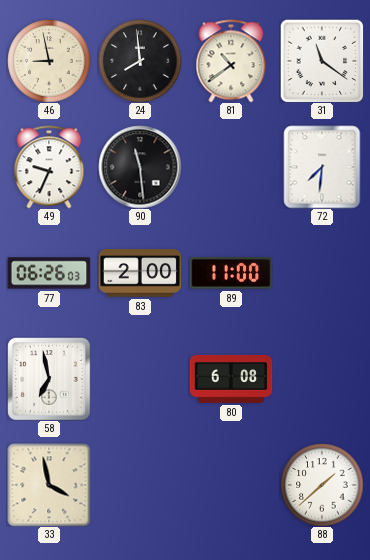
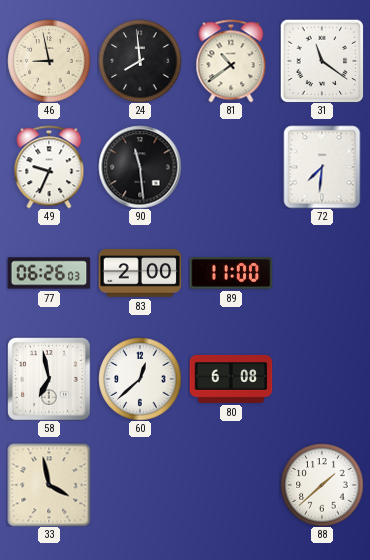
60: none -> 12:38 (140, 379)
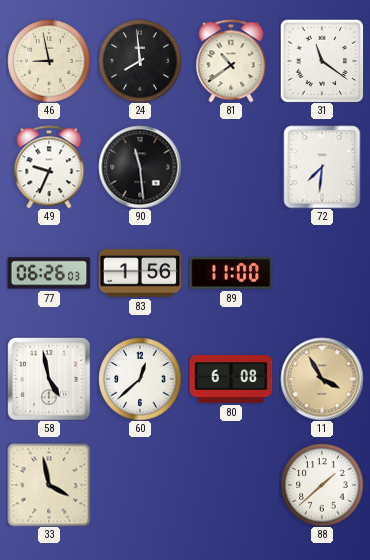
83: 2:00 -> 1:56 (140, 273)
58: 6:58 -> 4:58 (49, 379)
11: none -> 3:55 (322, 379)
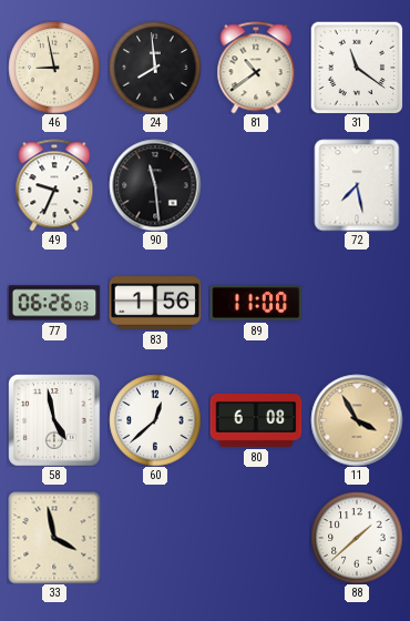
72: 7:31 -> 7:28 (357, 185)
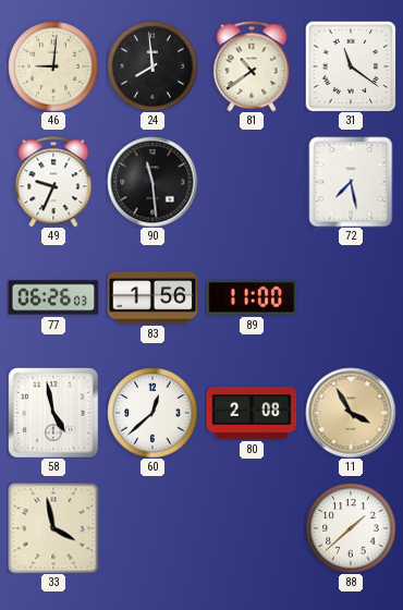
46: 8:58 -> 9:01 (53, 66)
80: 6:08 -> 2:08 (252, 413)
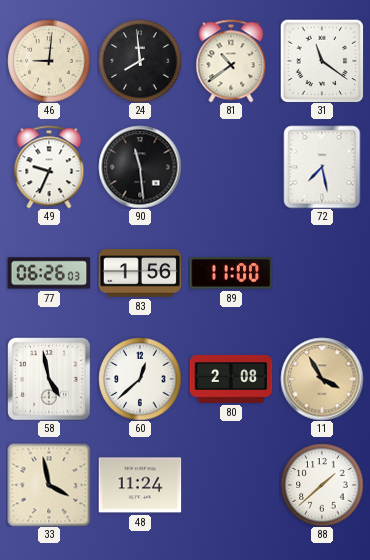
48: none -> 11:24 (140, 485)
